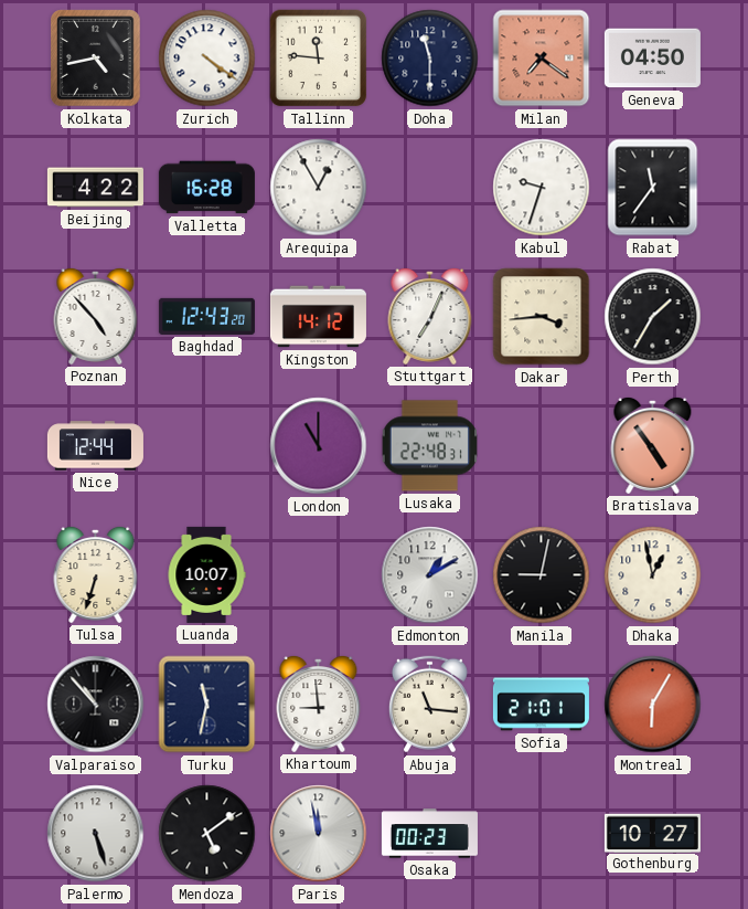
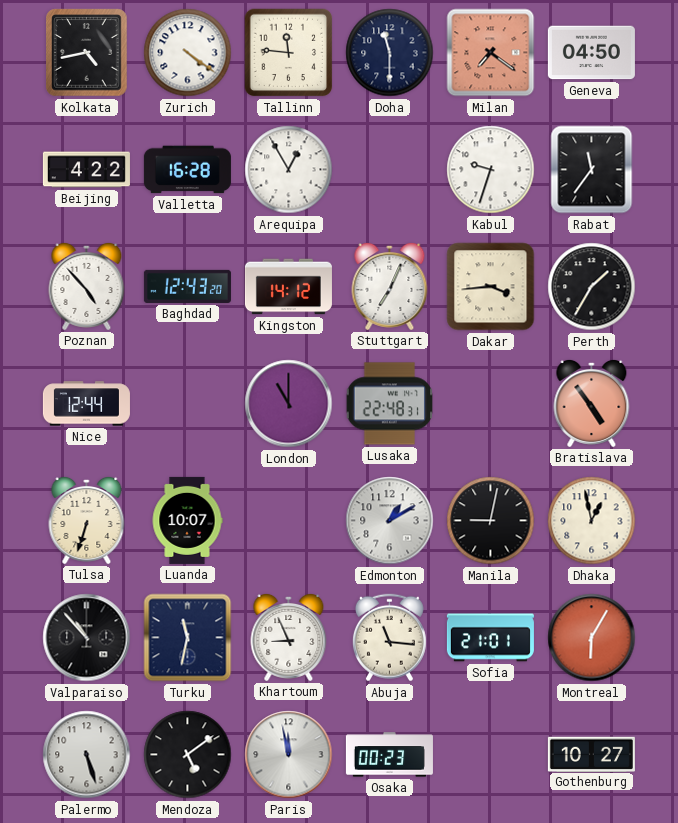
Khartoum: 8:59 -> 8:56 (289, 637)
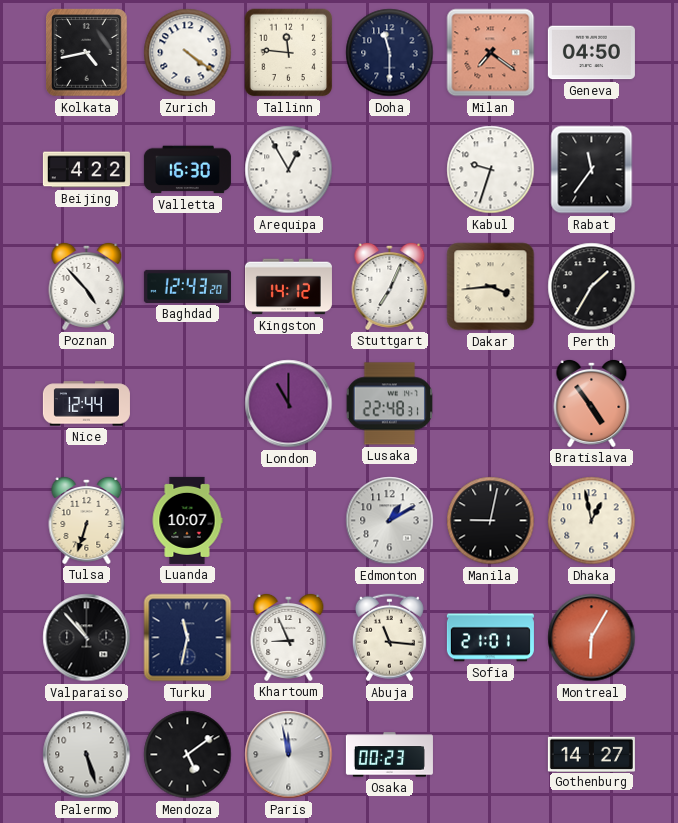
Valletta: 16:28 -> 16:30 (187, 170)
Gothenburg: 10:27 -> 14:27 (591, 754)
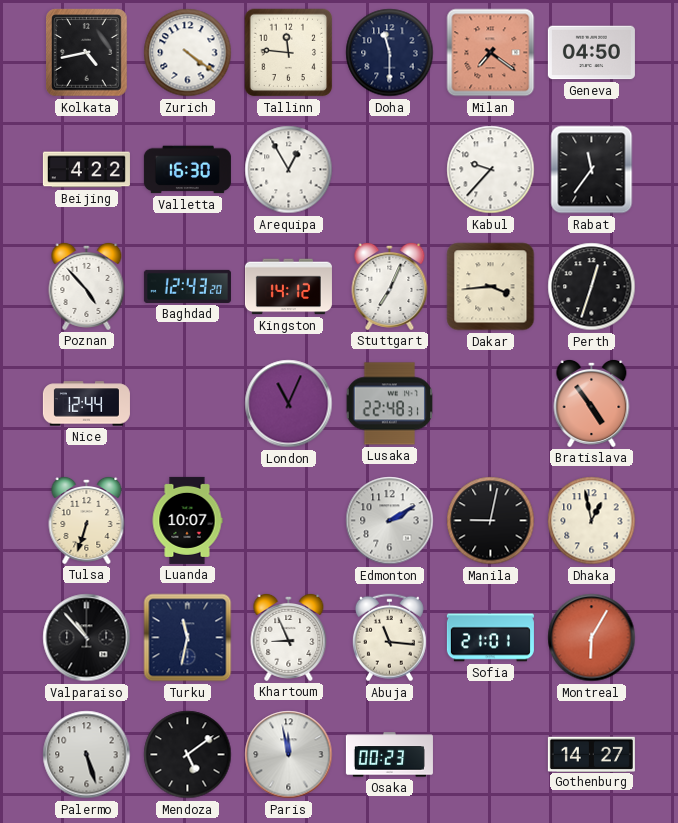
Kabul: 9:33 -> 9:37 (491, 170)
Perth: 1:35 -> 12:33 (592, 287)
London: 11:00 -> 11:04 (289, 404)
Edmonton: 1:10 -> 2:10 (390, 521)
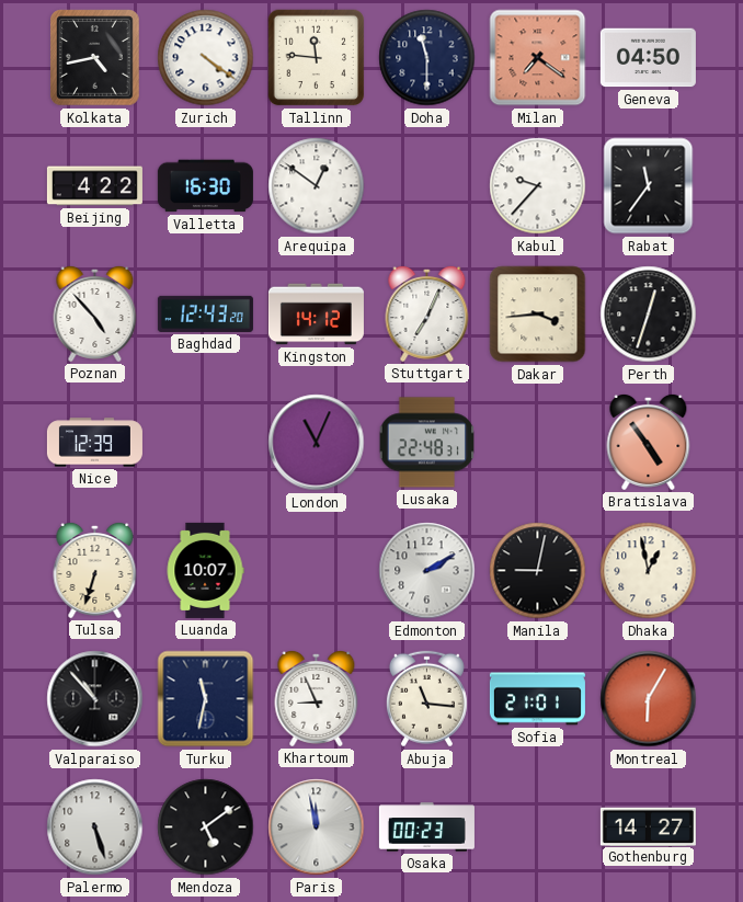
Arequipa: 12:55 -> 12:51 (317, 186)
Nice: 12:44 -> 12:39 (94, 443)
